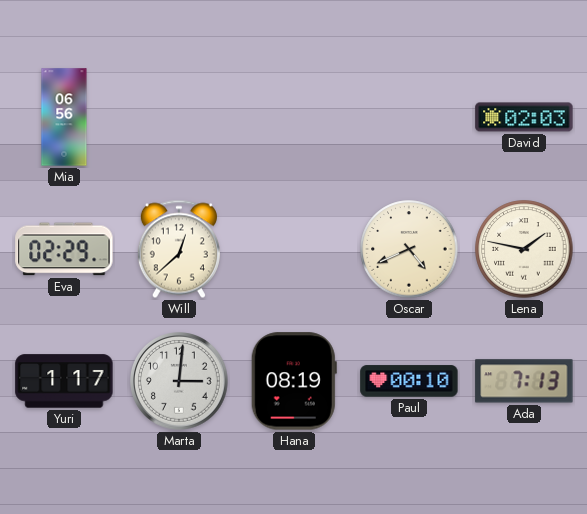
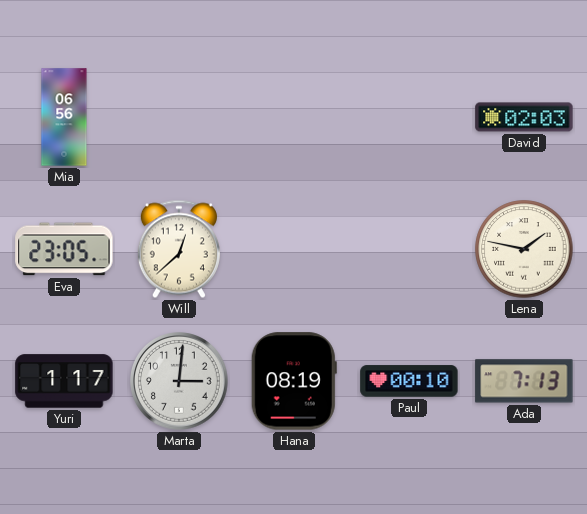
Eva: 02:29 -> 23:05 (64, 249)
Oscar: 4:41 -> none (409, 249)
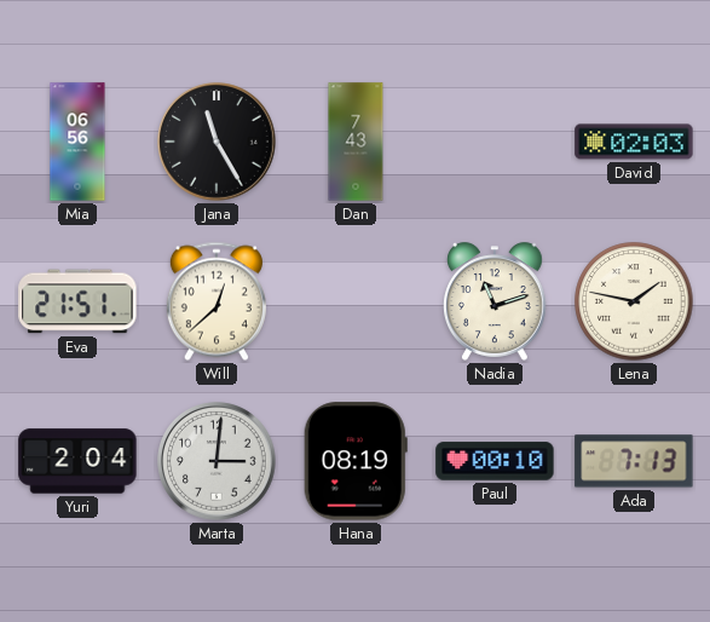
Jana: none -> 11:25 (217, 142)
Dan: none -> 7:43 (356, 142)
Eva: 23:05 -> 21:51 (77, 301)
Nadia: none -> 11:12 (496, 301)
Yuri: 1:17 -> 2:04 (77, 461)
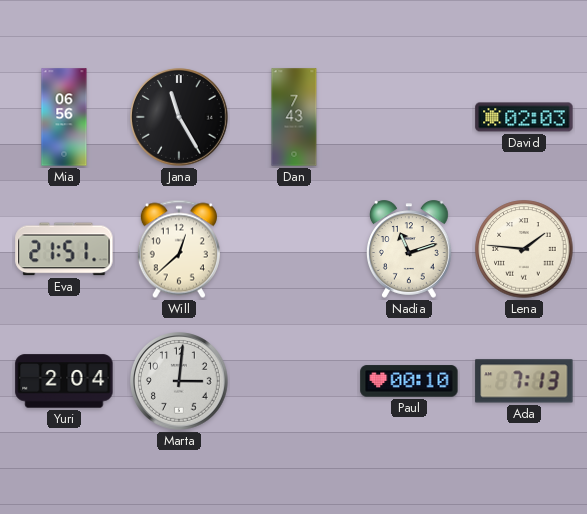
Lena: 1:47 -> 1:46 (524, 249)
Hana: 08:19 -> none (356, 461)
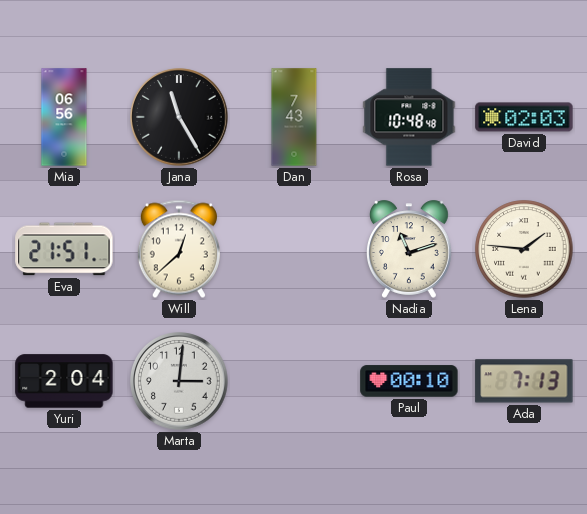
Rosa: none -> 10:48 (409, 117)
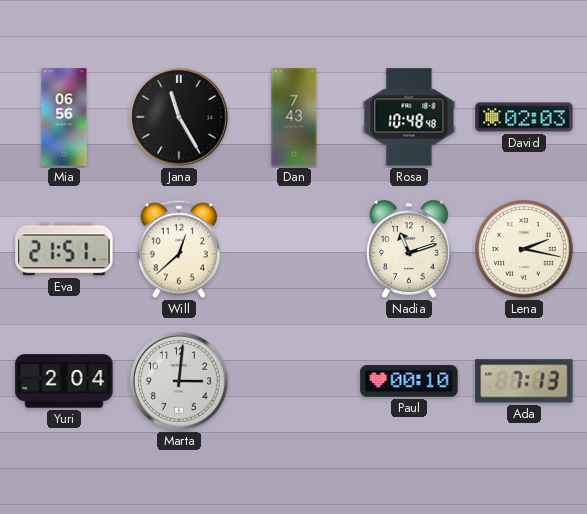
Lena: 1:46 -> 2:17 (524, 249)
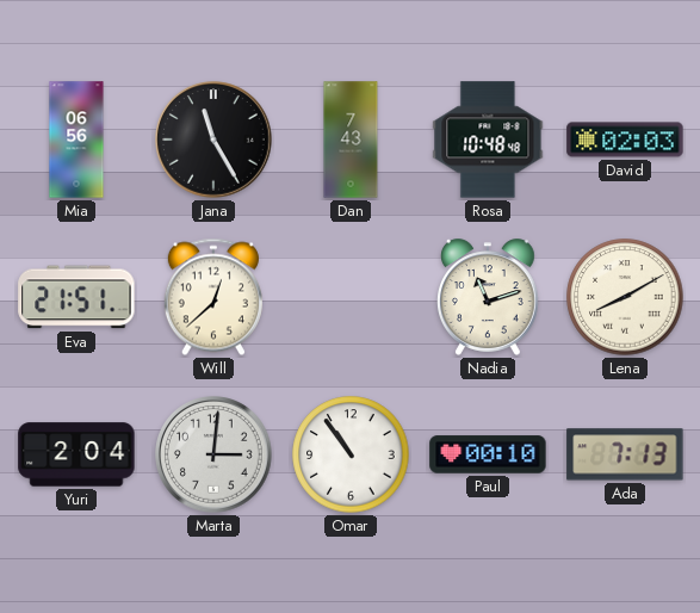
Lena: 2:17 -> 8:10 (625, 297)
Omar: none -> 10:54 (351, 454)
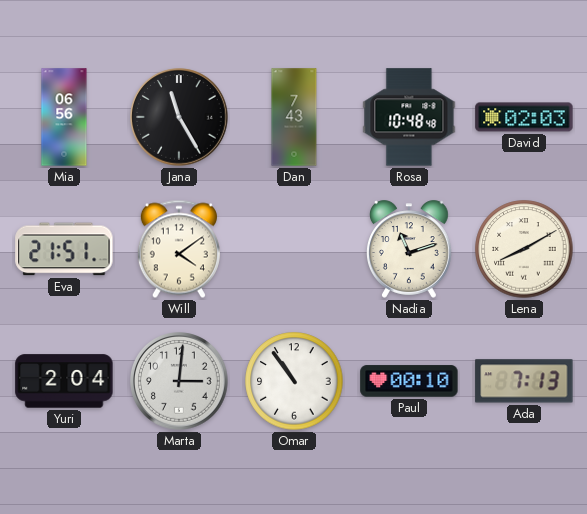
Will: 12:38 -> 4:09 (179, 249)
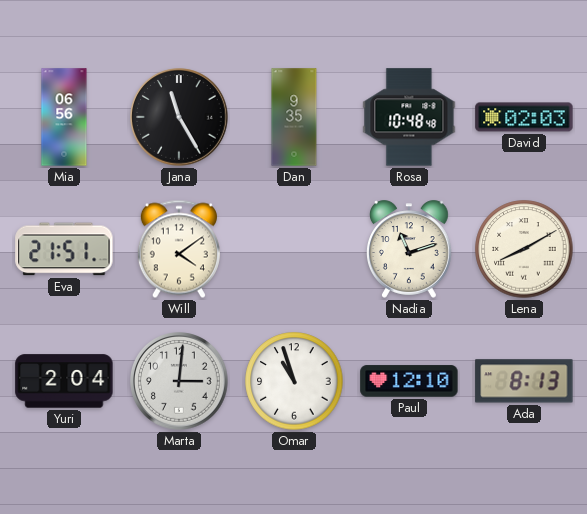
Dan: 7:43 -> 9:35 (294, 117)
Omar: 10:54 -> 10:57 (294, 381)
Paul: 00:10 -> 12:10 (409, 381)
Ada: 7:13 -> 8:13 (524, 381)
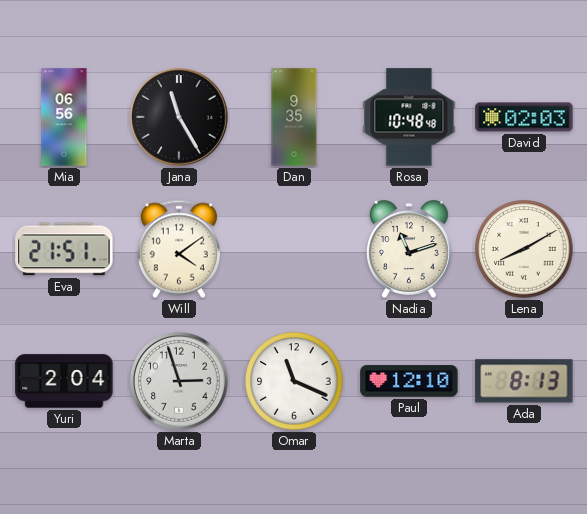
Marta: 3:01 -> 2:57 (179, 381)
Omar: 10:57 -> 11:19 (294, 381)
